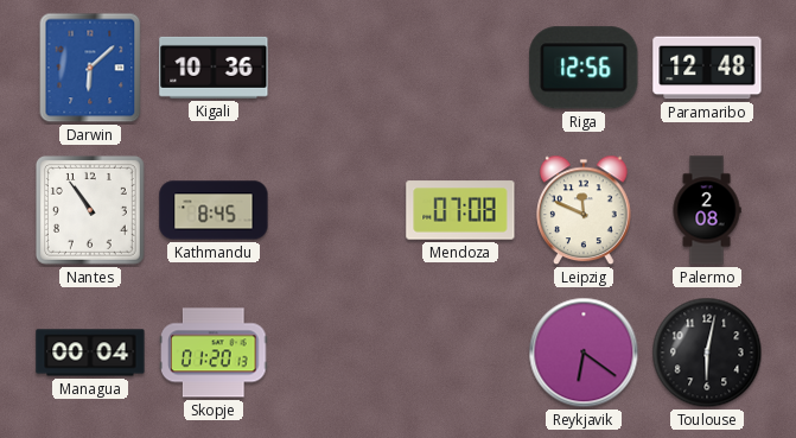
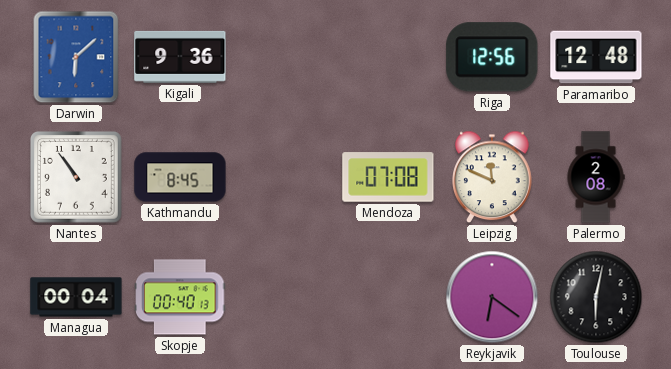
Kigali: 10:36 -> 9:36 (180, 57)
Skopje: 01:20 -> 00:40 (180, 297)
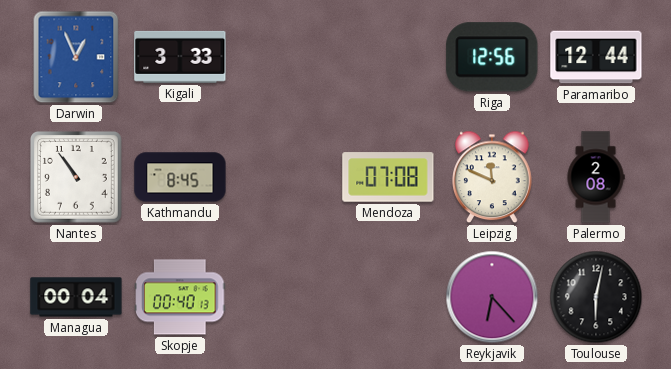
Darwin: 6:08 -> 12:56 (76, 57)
Kigali: 9:36 -> 3:33 (180, 57)
Paramaribo: 12:48 -> 12:44 (596, 57)
Reykjavik: 6:21 -> 6:23 (492, 297)
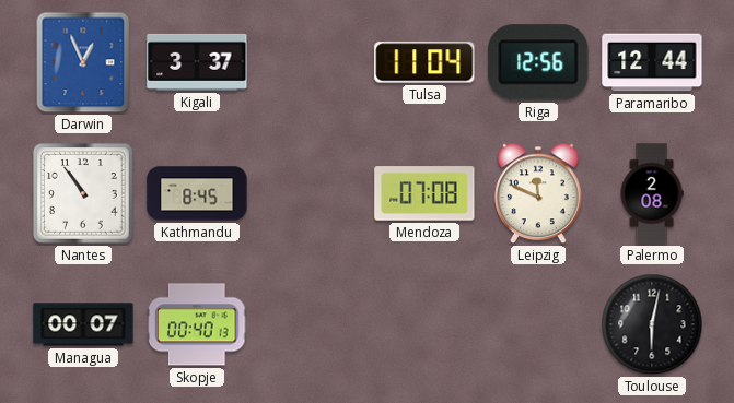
Kigali: 3:33 -> 3:37 (197, 62)
Tulsa: none -> 11:04 (424, 62)
Managua: 00:04 -> 00:07 (83, 324)
Reykjavik: 6:23 -> none (492, 297)
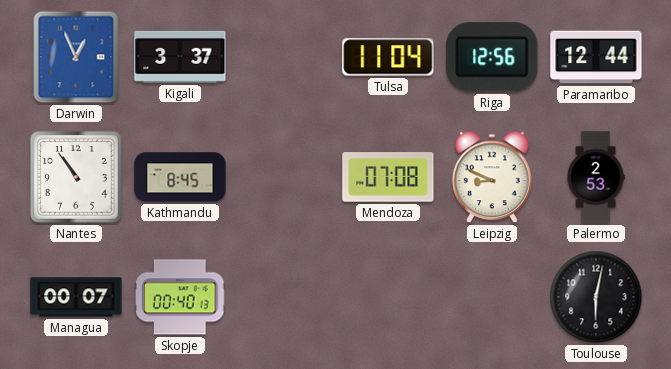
Leipzig: 11:49 -> 8:49 (492, 177)
Palermo: 2:08 -> 2:53 (596, 177)
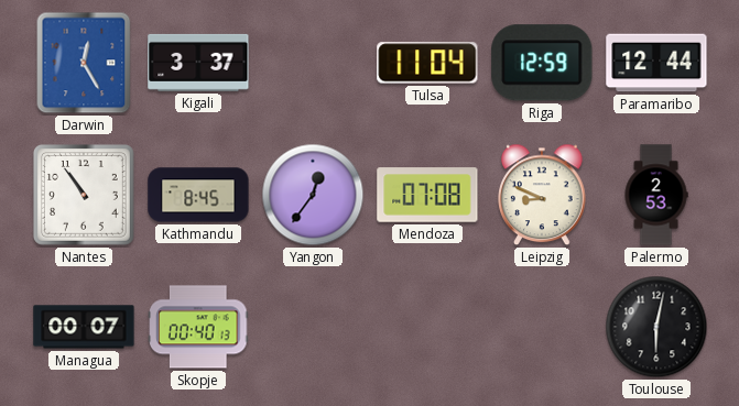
Darwin: 12:56 -> 12:25 (84, 63)
Riga: 12:56 -> 12:59 (542, 63)
Yangon: none -> 12:36 (313, 195)
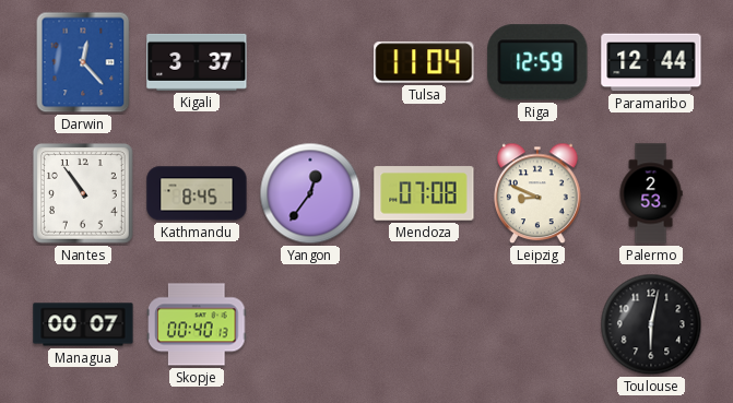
Darwin: 12:25 -> 12:23 (83, 62)
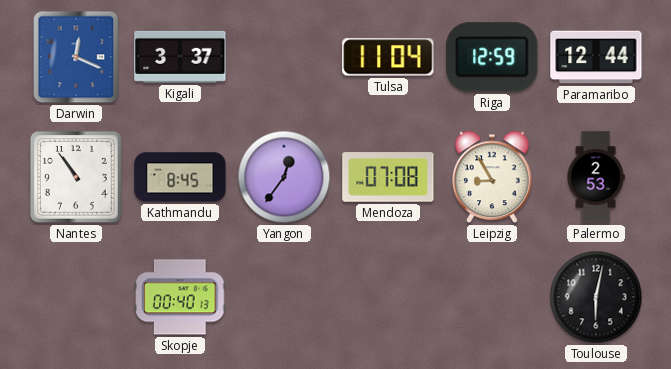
Darwin: 12:23 -> 12:19 (76, 57)
Leipzig: 8:49 -> 8:55 (492, 177)
Managua: 00:07 -> none (83, 324)
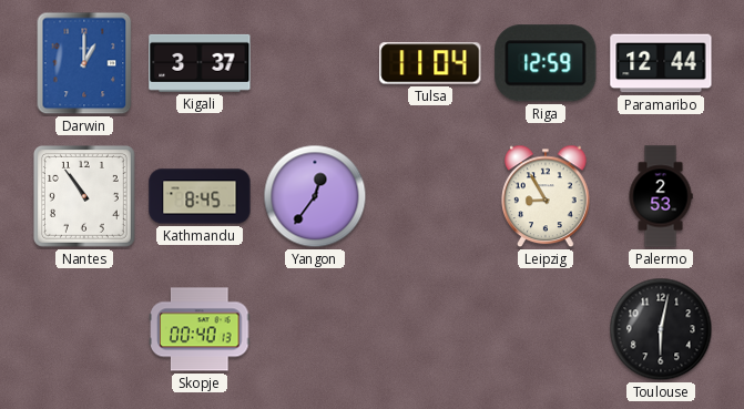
Darwin: 12:19 -> 1:00 (84, 63)
Mendoza: 07:08 -> none (388, 177)
